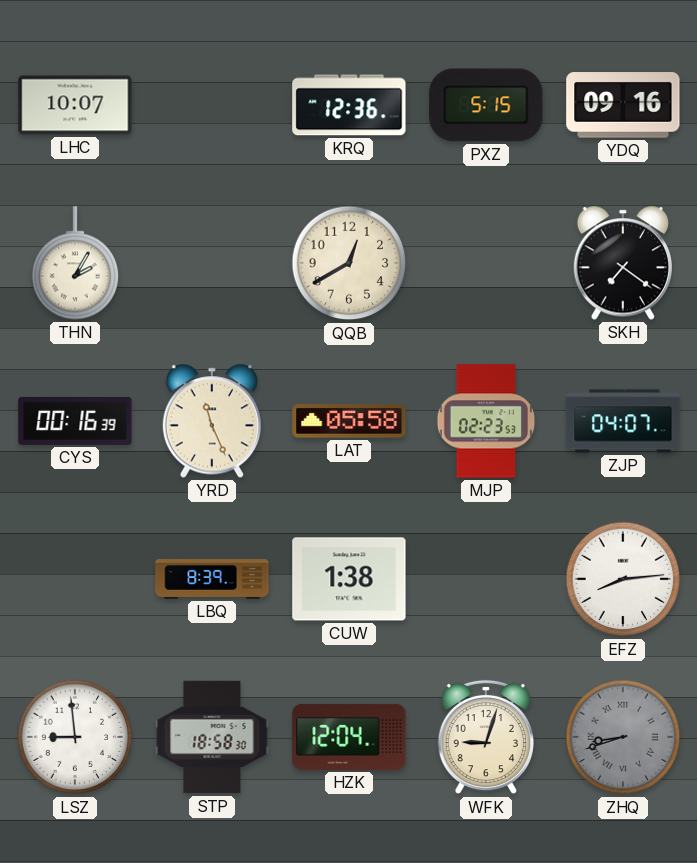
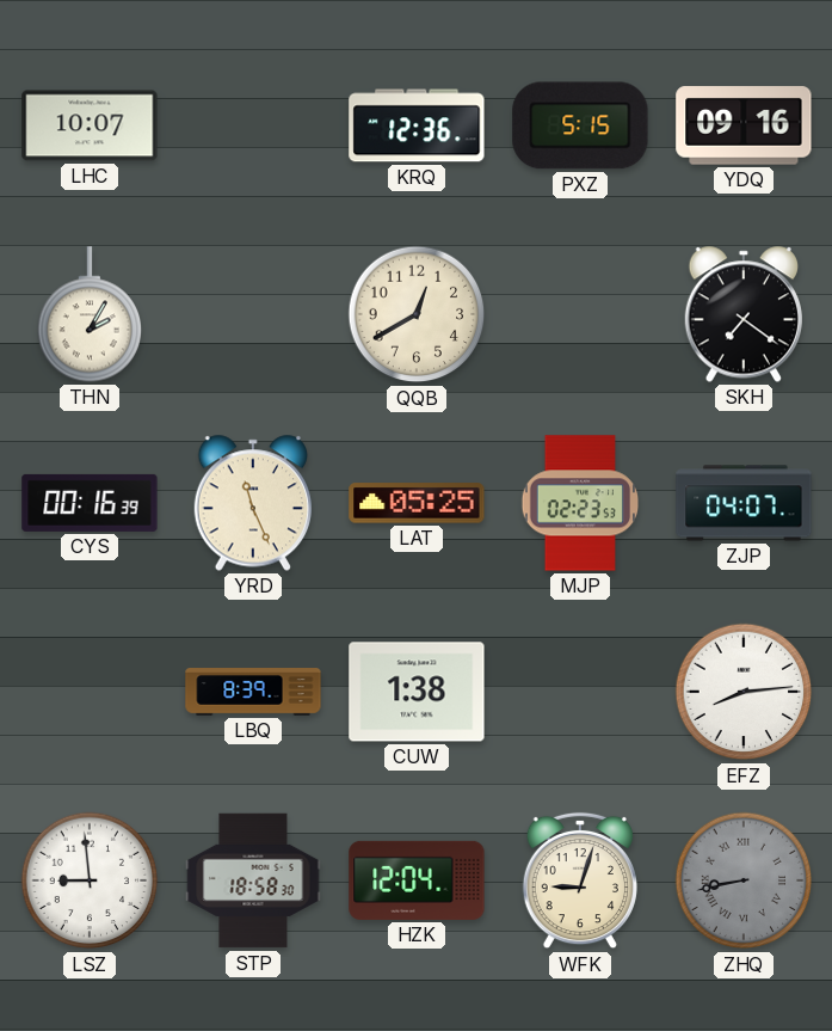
LAT: 05:58 -> 05:25 (417, 503)
ZHQ: 8:42 -> 8:43 (744, 880)
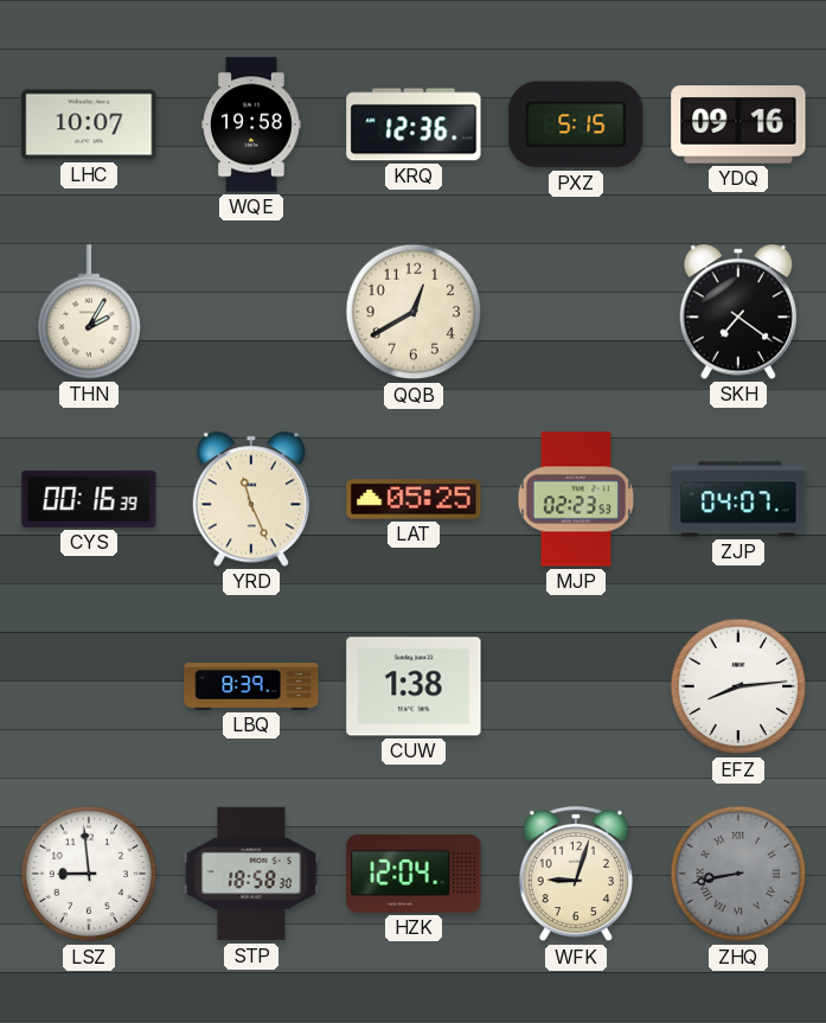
WQE: none -> 19:58 (251, 124)
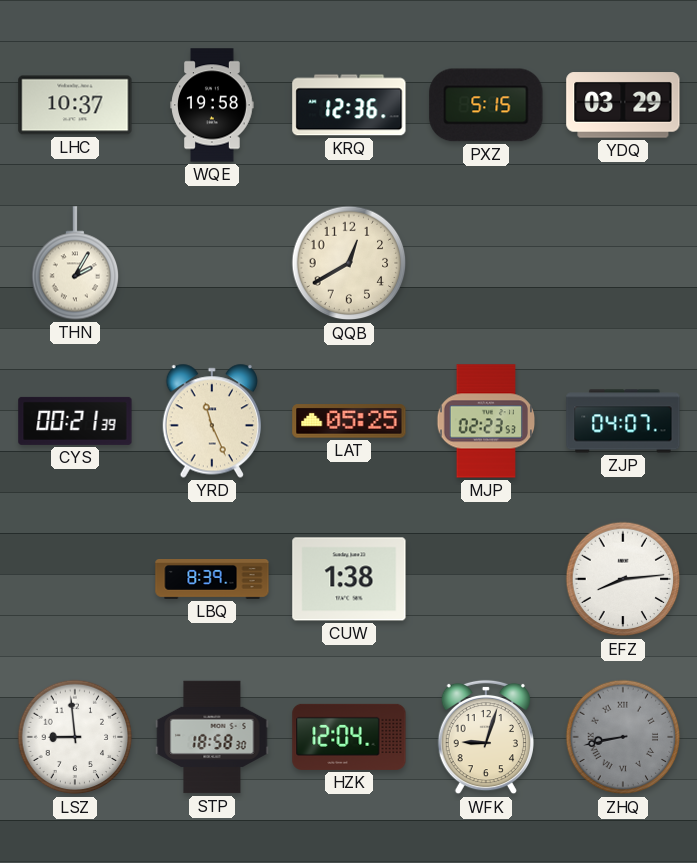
LHC: 10:07 -> 10:37 (75, 105)
YDQ: 09:16 -> 03:29 (623, 105)
SKH: 7:21 -> none (737, 312)
CYS: 00:16 -> 00:21 (75, 421)
